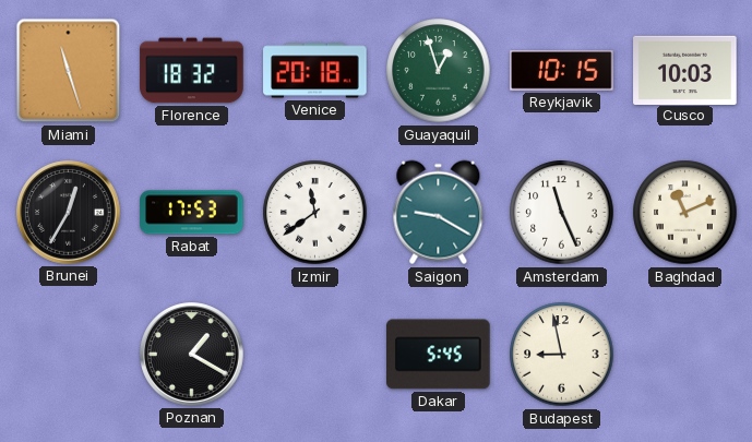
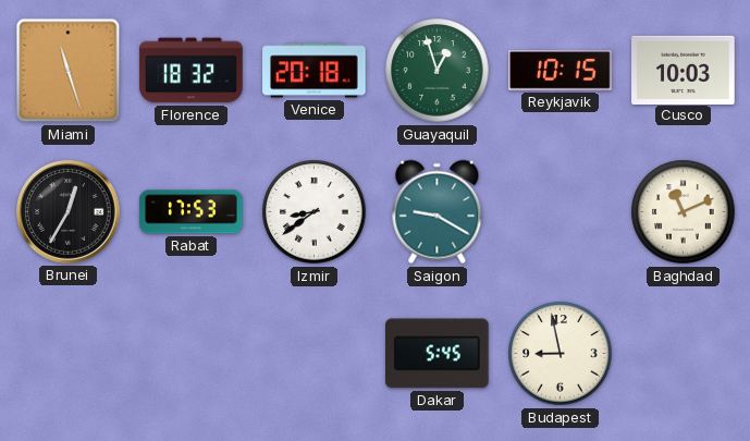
Izmir: 11:39 -> 8:39 (315, 212)
Amsterdam: 11:26 -> none (562, 213)
Poznan: 1:20 -> none (192, 355)
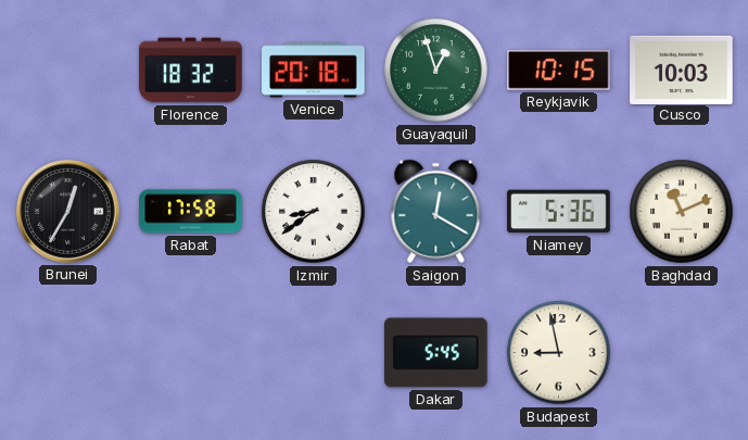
Miami: 11:27 -> none (69, 71)
Rabat: 17:53 -> 17:58 (191, 212)
Saigon: 9:20 -> 12:20 (436, 212)
Niamey: none -> 5:36 (559, 212)
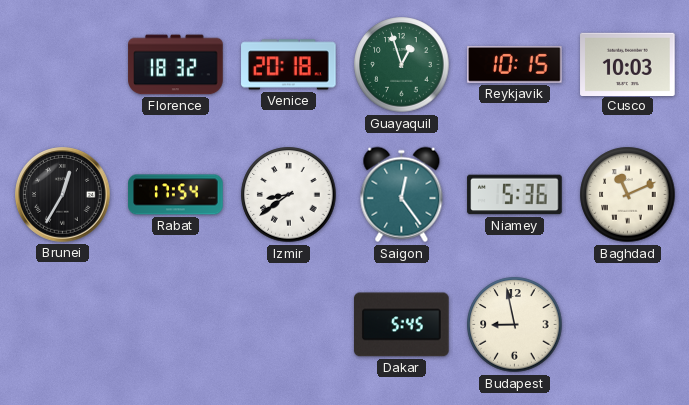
Rabat: 17:58 -> 17:54 (176, 195)
Saigon: 12:20 -> 12:24 (402, 195)
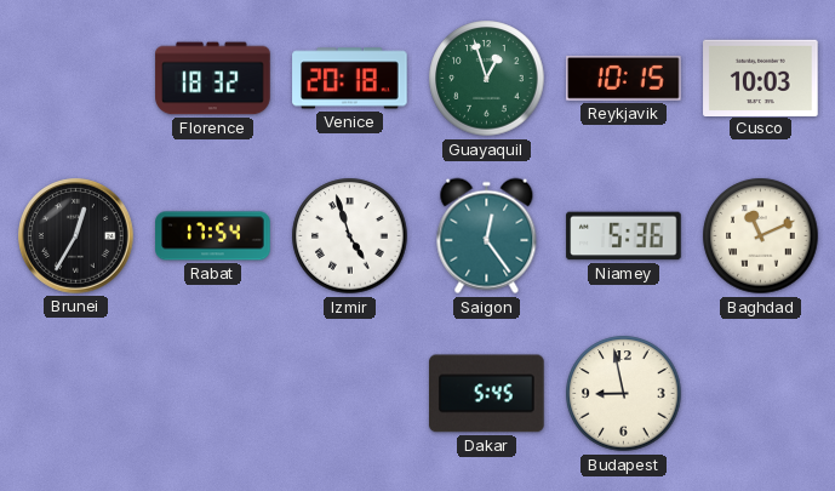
Izmir: 8:39 -> 4:57 (350, 236)
